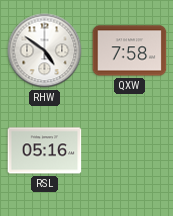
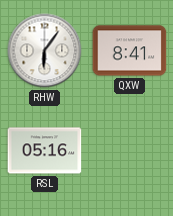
RHW: 4:51 -> 6:06 (45, 51)
QXW: 7:58 -> 8:41 (130, 51)
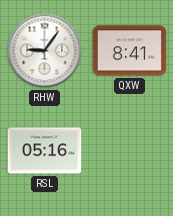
RHW: 6:06 -> 9:06 (45, 51)
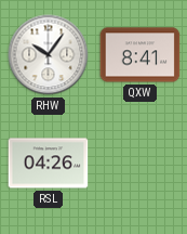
RHW: 9:06 -> 10:06 (49, 55)
RSL: 05:16 -> 04:26 (49, 164)
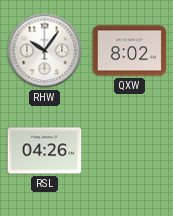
QXW: 8:41 -> 8:02 (130, 51)
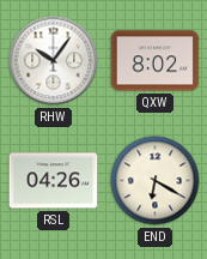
END: none -> 6:20 (156, 181)
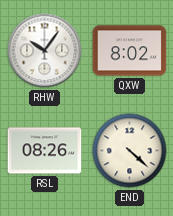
RSL: 04:26 -> 08:26 (45, 151)
END: 6:20 -> 4:22 (130, 151)
